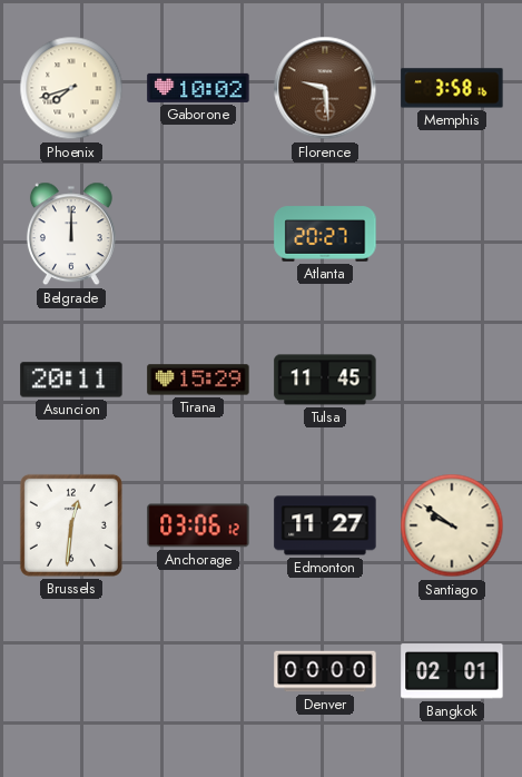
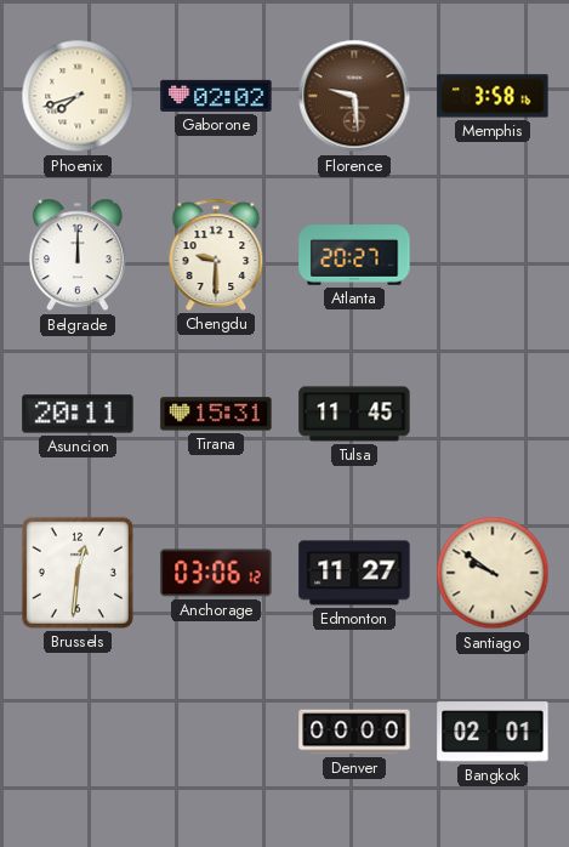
Gaborone: 10:02 -> 02:02 (216, 96)
Chengdu: none -> 9:30 (216, 255)
Tirana: 15:29 -> 15:31 (216, 414)
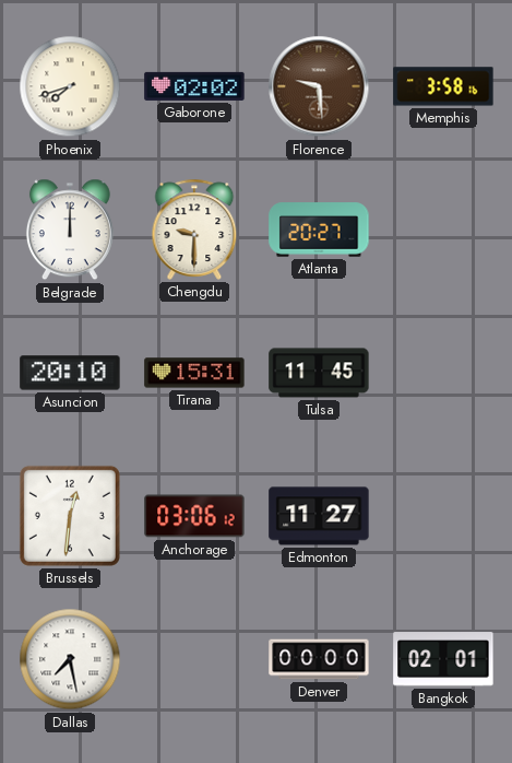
Asuncion: 20:11 -> 20:10 (70, 373)
Santiago: 9:51 -> none (493, 573)
Dallas: none -> 7:28 (70, 659)
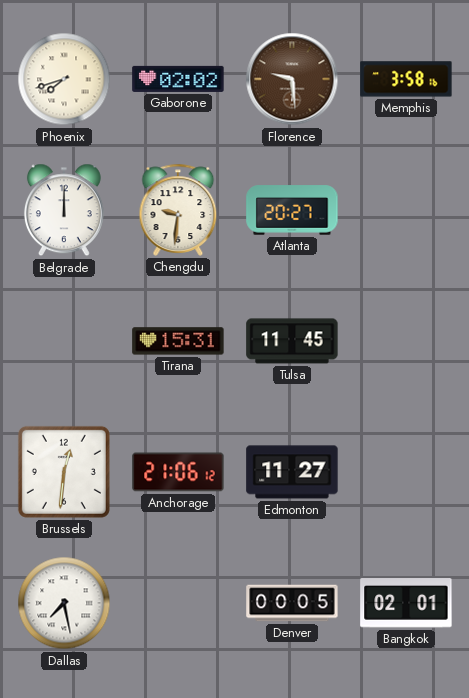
Chengdu: 9:30 -> 9:31 (178, 210)
Asuncion: 20:10 -> none (70, 373)
Anchorage: 03:06 -> 21:06 (178, 472)
Denver: 00:00 -> 00:05 (292, 603)
